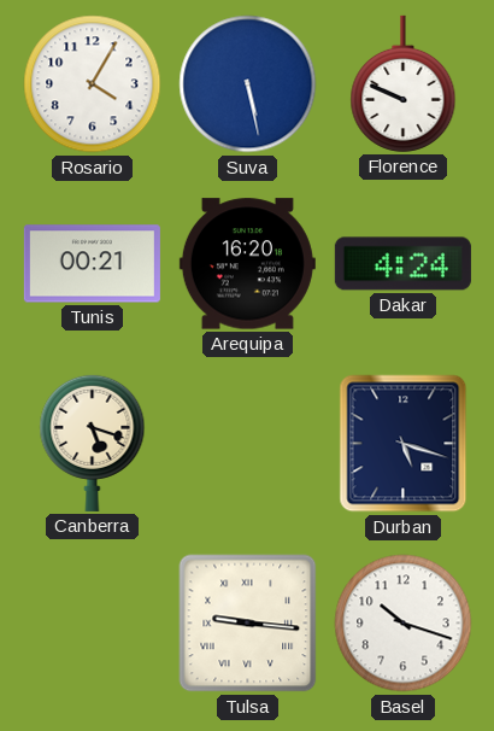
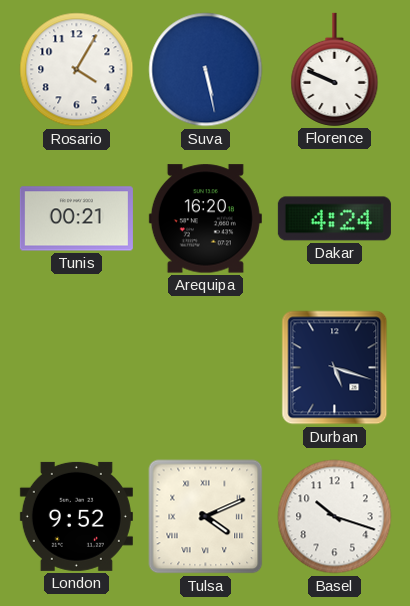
Canberra: 5:18 -> none (93, 443)
London: none -> 9:52 (76, 516)
Tulsa: 9:16 -> 4:11 (206, 517)
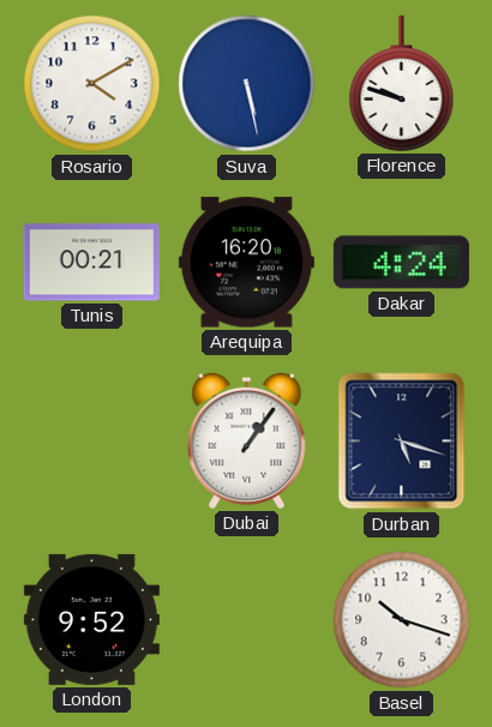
Rosario: 4:05 -> 4:10 (92, 84)
Florence: 9:49 -> 9:48 (402, 83)
Dubai: none -> 1:06 (247, 440)
Tulsa: 4:11 -> none (206, 517)
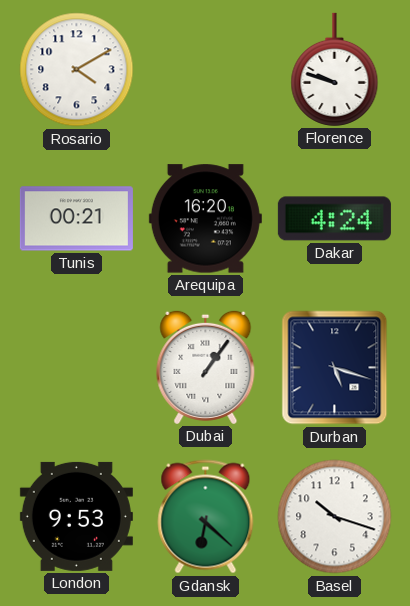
Suva: 5:28 -> none (247, 84)
London: 9:52 -> 9:53 (76, 516)
Gdansk: none -> 6:22 (206, 517)
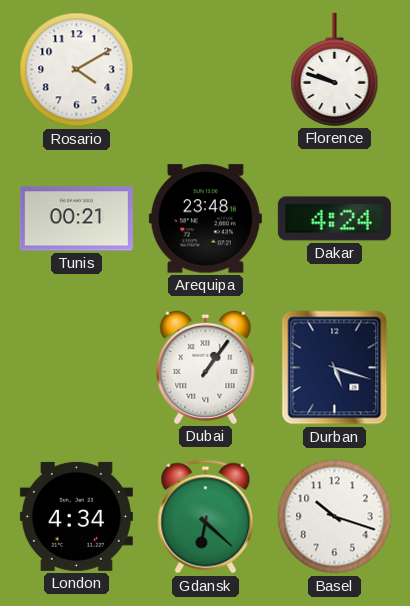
Arequipa: 16:20 -> 23:48 (205, 219)
London: 9:53 -> 4:34 (76, 516)
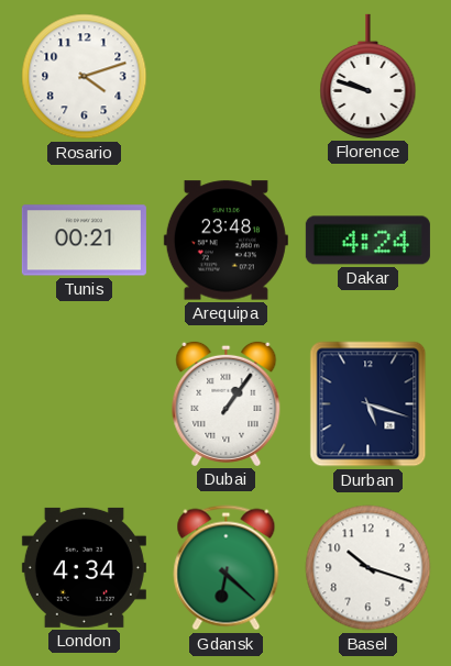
Rosario: 4:10 -> 4:12 (85, 77)
